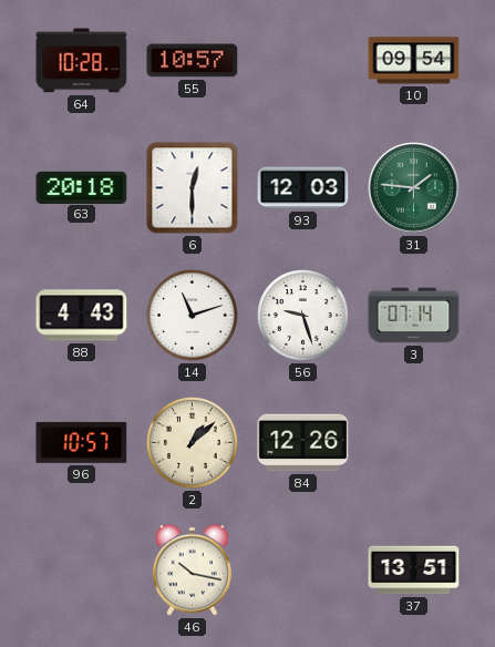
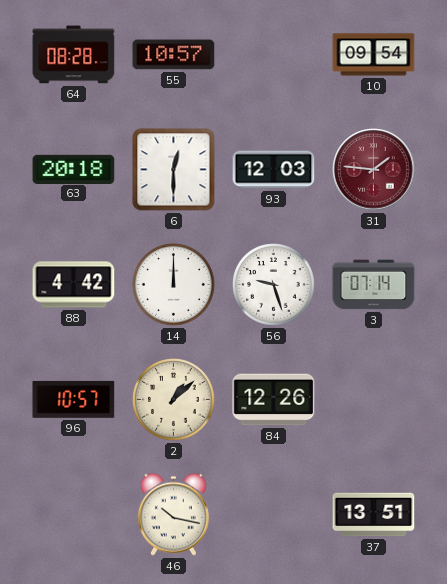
64: 10:28 -> 08:28 (74, 55)
31 dial: green -> burgundy (374, 170)
88: 4:43 -> 4:42 (74, 285)
14: 11:12 -> 12:00 (174, 285)
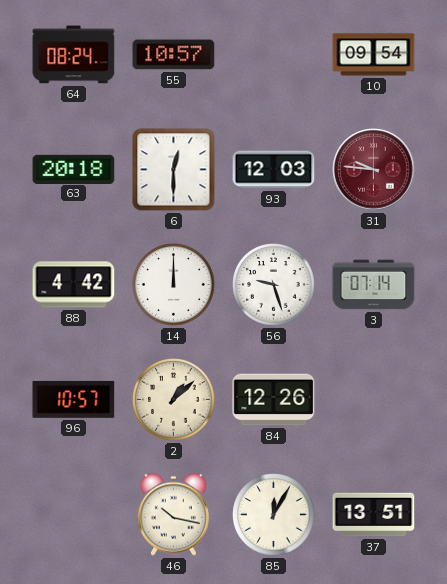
64: 08:28 -> 08:24 (74, 55)
31: 1:46 -> 9:46 (374, 170)
85: none -> 12:05 (274, 515)
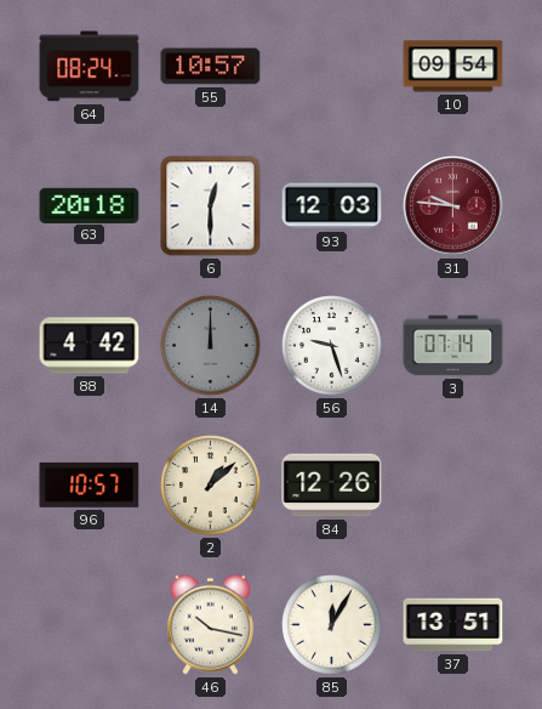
14 dial: white -> grey (211, 346)
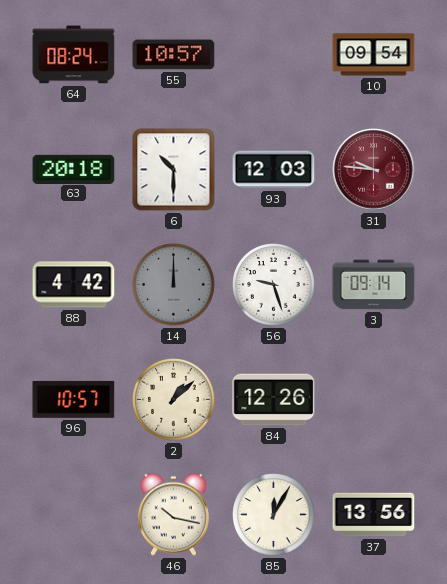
6: 12:30 -> 10:30 (174, 170)
3: 07:14 -> 09:14 (374, 285)
37: 13:51 -> 13:56 (374, 515)
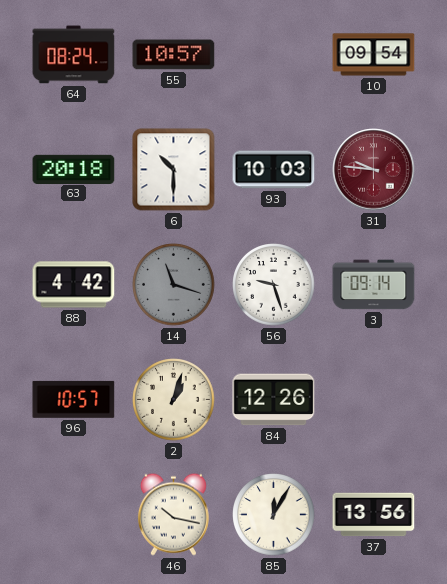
93: 12:03 -> 10:03 (274, 170)
14: 12:00 -> 11:18 (174, 285)
2: 1:08 -> 1:03 (174, 400)
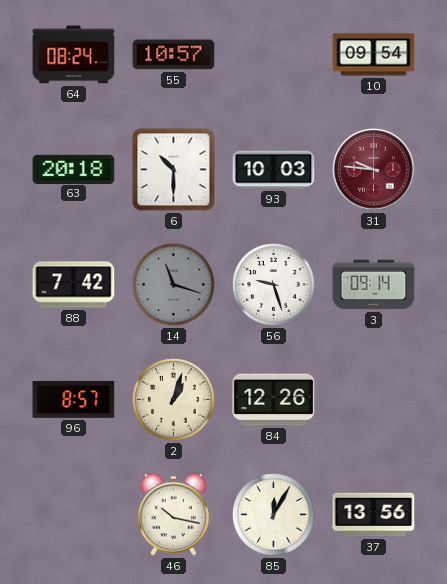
88: 4:42 -> 7:42 (74, 285)
96: 10:57 -> 8:57 (74, 399)
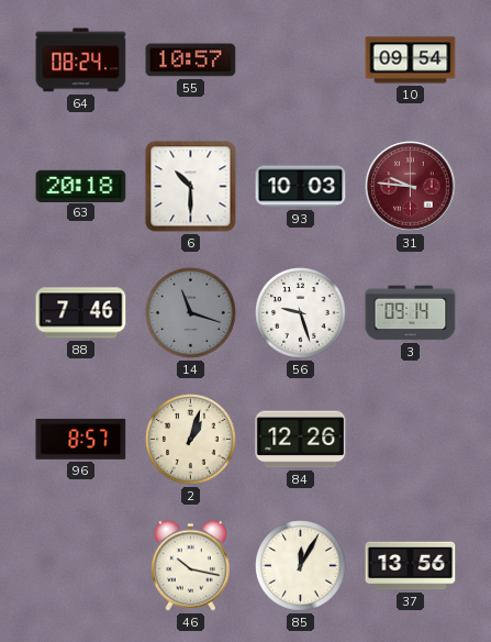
88: 7:42 -> 7:46 (81, 313)
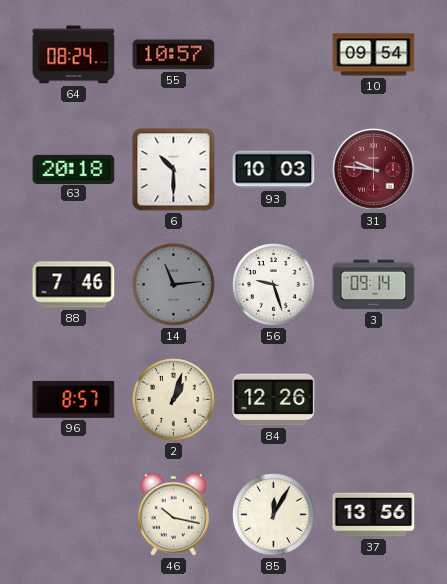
14: 11:18 -> 11:14 (174, 285)
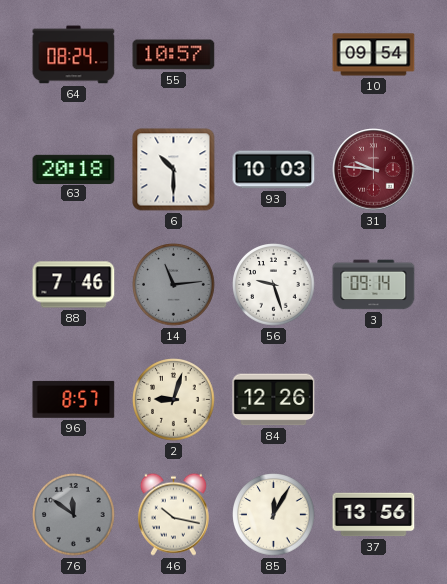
2: 1:03 -> 9:03 (174, 400)
76: none -> 11:51 (74, 515)
